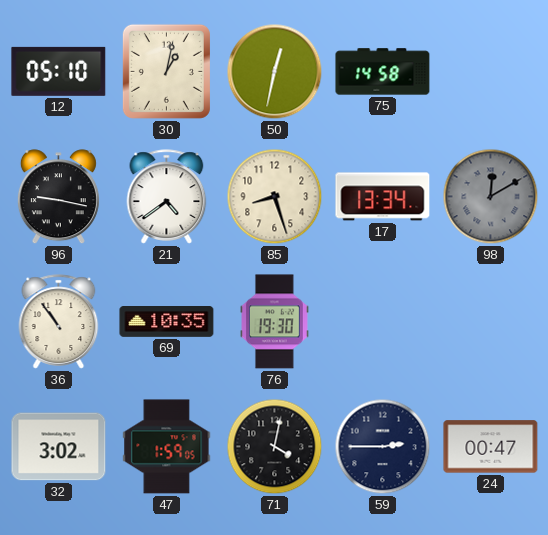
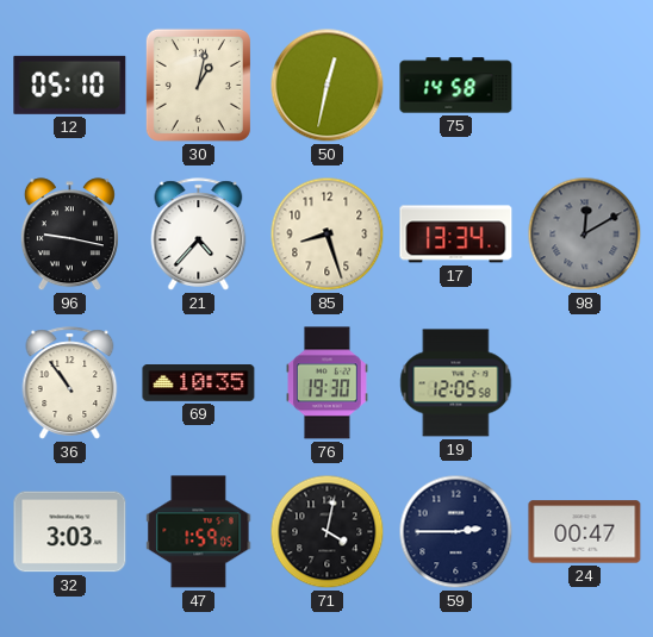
21: 4:39 -> 4:37 (199, 235)
19: none -> 12:05 (456, 383)
32: 3:02 -> 3:03 (70, 532)
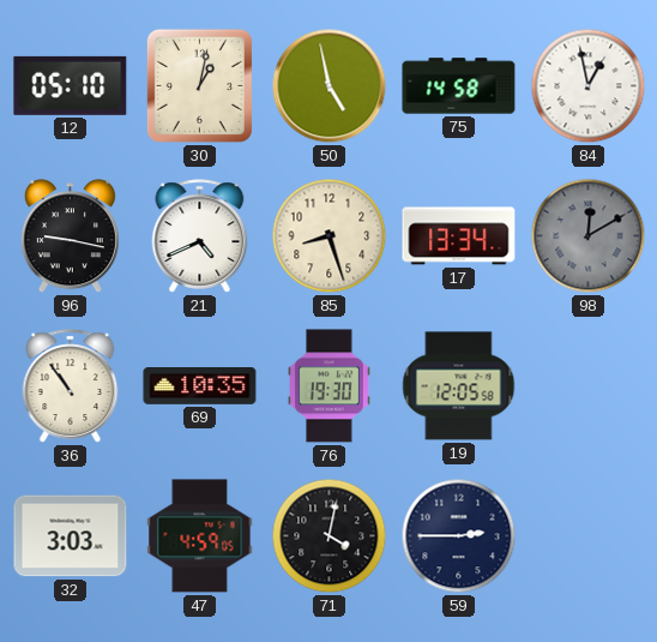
50: 12:32 -> 4:58 (330, 86)
84: none -> 12:58 (589, 86)
21: 4:37 -> 4:41 (200, 236)
47: 1:59 -> 4:59 (200, 536)
24: 00:47 -> none (585, 532)
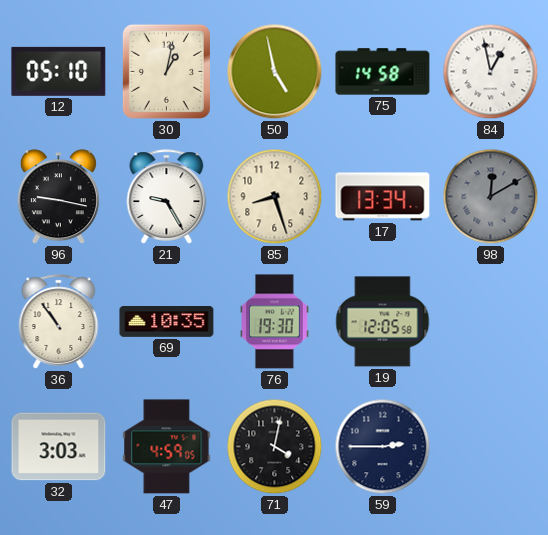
21: 4:41 -> 9:25 (167, 197)
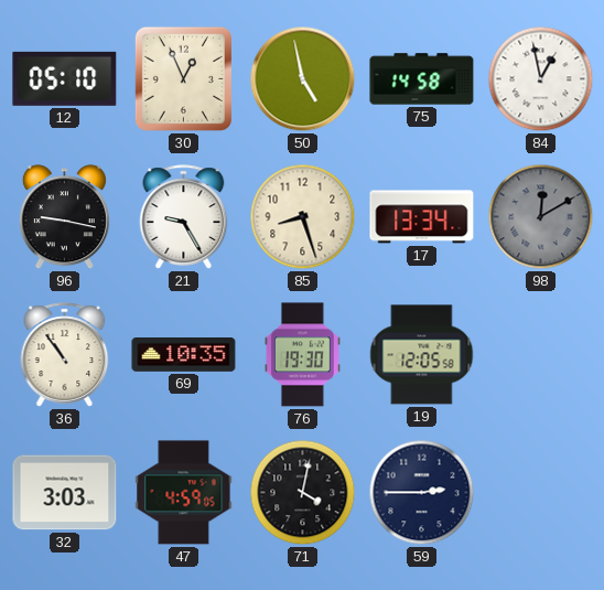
30: 1:02 -> 12:56 (183, 78)
